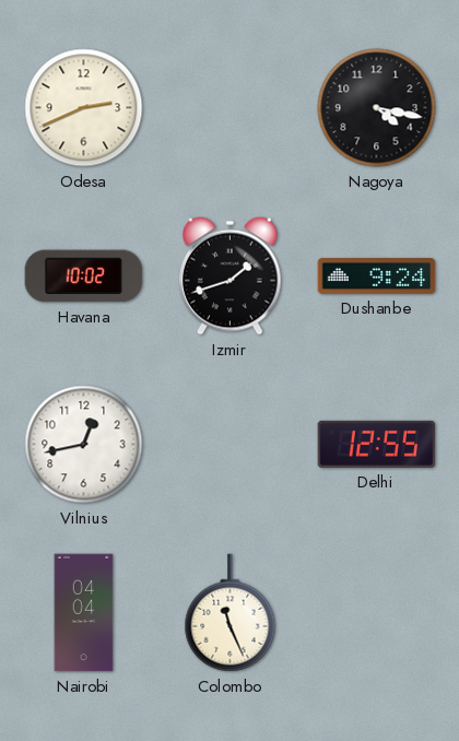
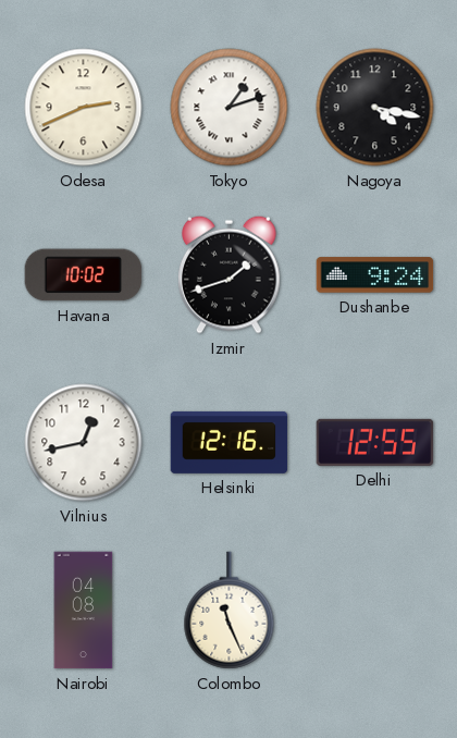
Tokyo: none -> 1:12 (230, 108)
Helsinki: none -> 12:16 (230, 442)
Nairobi: 04:04 -> 04:08 (84, 611)
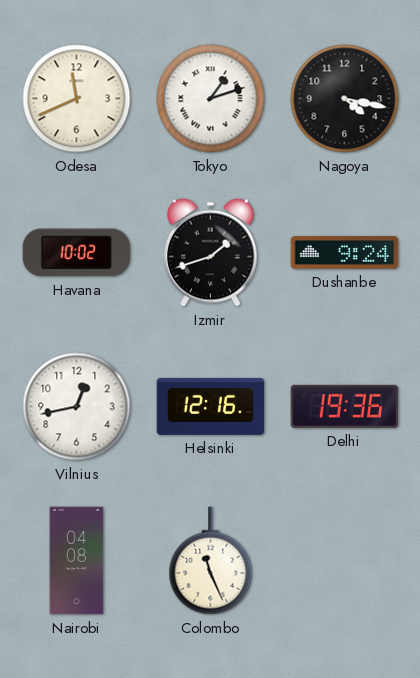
Odesa: 2:41 -> 11:41 (77, 99)
Delhi: 12:55 -> 19:36 (345, 406)
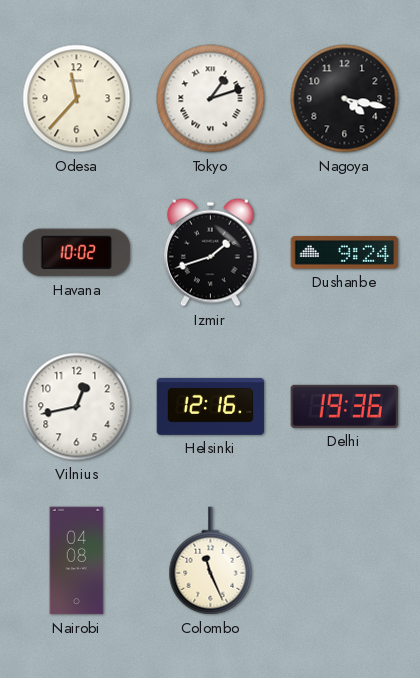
Odesa: 11:41 -> 11:37 (77, 99)
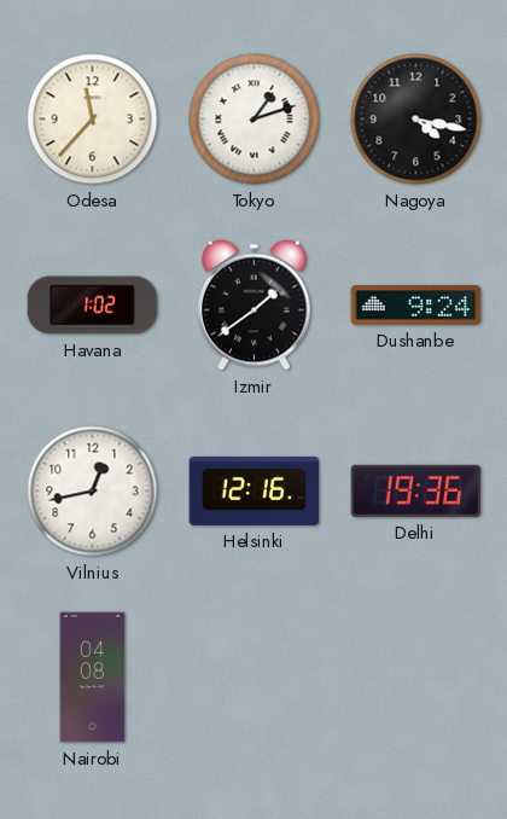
Havana: 10:02 -> 1:02 (93, 306)
Izmir: 1:42 -> 1:39 (255, 304)
Colombo: 11:26 -> none (211, 561)
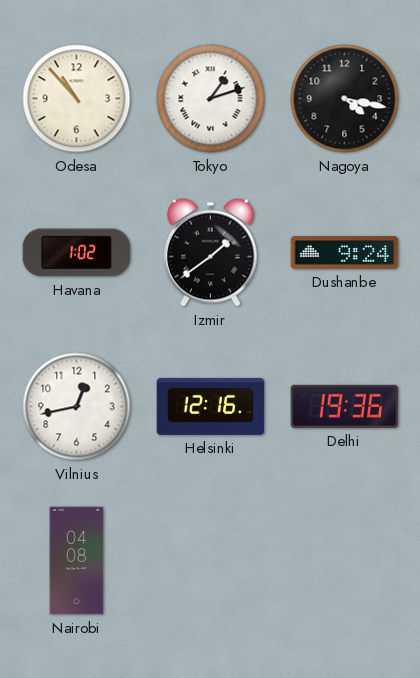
Odesa: 11:37 -> 10:53 (77, 99)
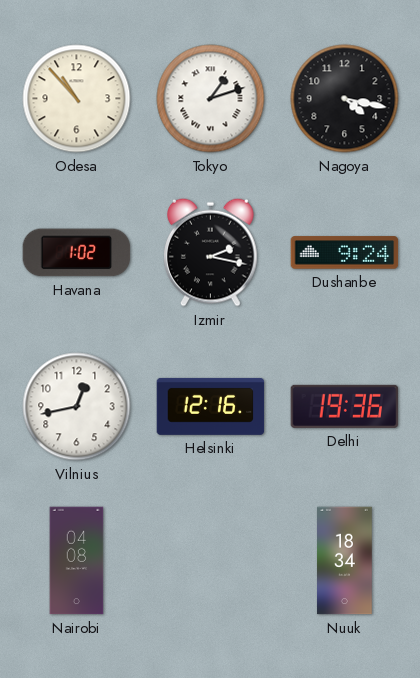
Izmir: 1:39 -> 2:17 (211, 252)
Nuuk: none -> 18:34 (345, 561)
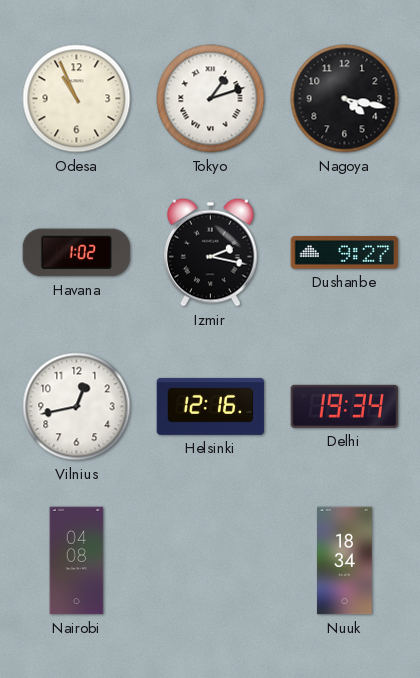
Odesa: 10:53 -> 10:56 (77, 99)
Dushanbe: 9:24 -> 9:27 (345, 253)
Delhi: 19:36 -> 19:34 (345, 406)
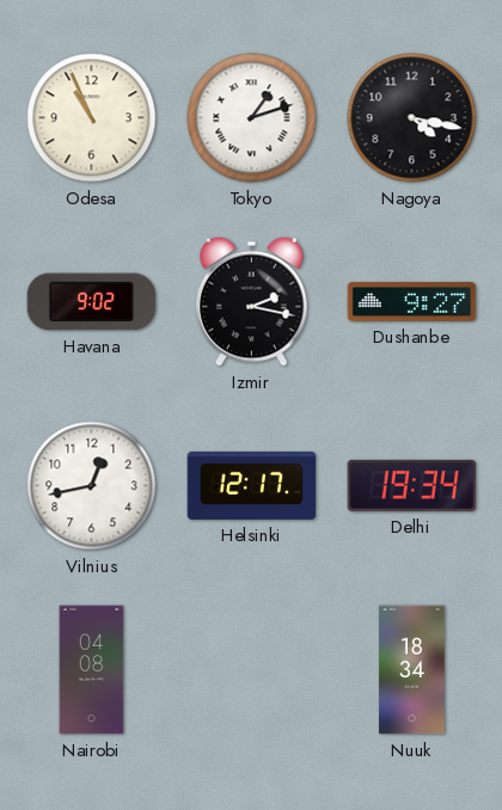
Havana: 1:02 -> 9:02 (92, 302)
Helsinki: 12:16 -> 12:17 (252, 485)
